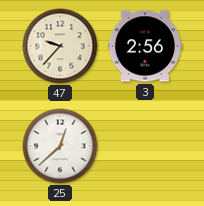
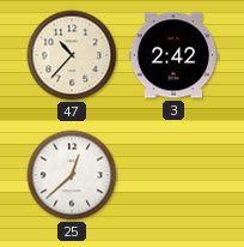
47: 9:37 -> 10:37 (72, 55)
3: 2:56 -> 2:42 (172, 55)
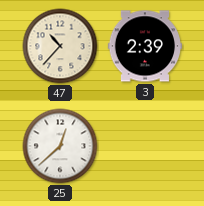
3: 2:42 -> 2:39 (144, 46)
